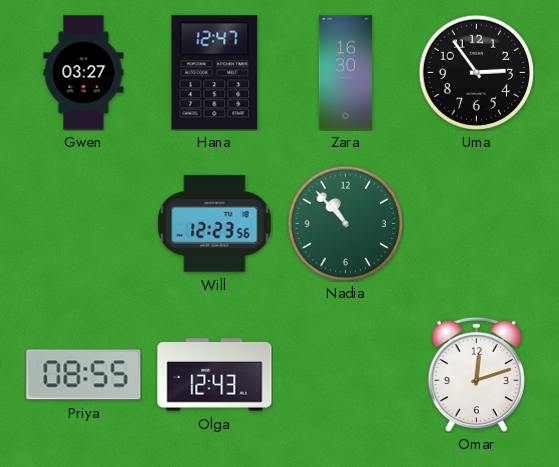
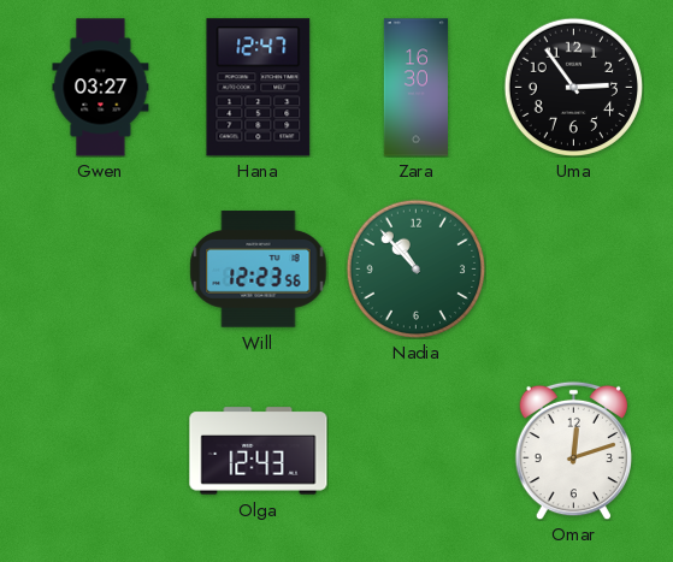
Priya: 08:55 -> none (84, 375)
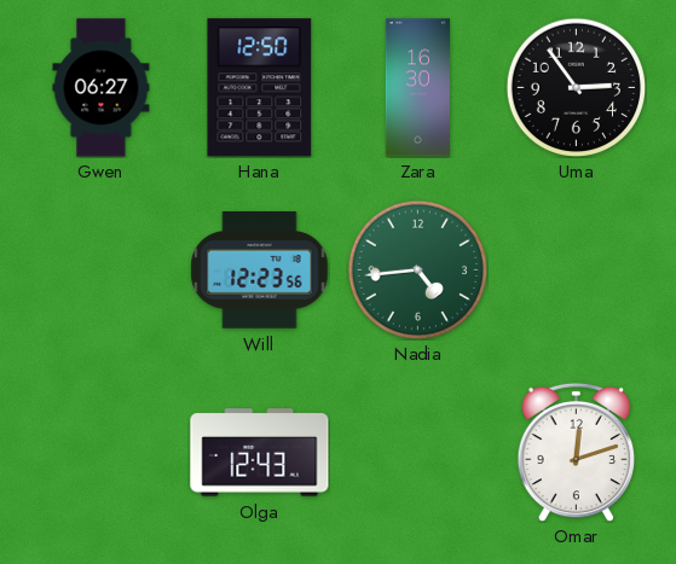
Gwen: 03:27 -> 06:27 (102, 88)
Hana: 12:47 -> 12:50 (260, 88)
Nadia: 10:53 -> 4:44 (417, 269)
